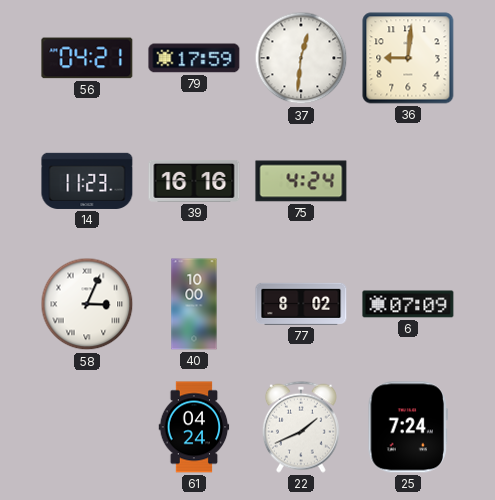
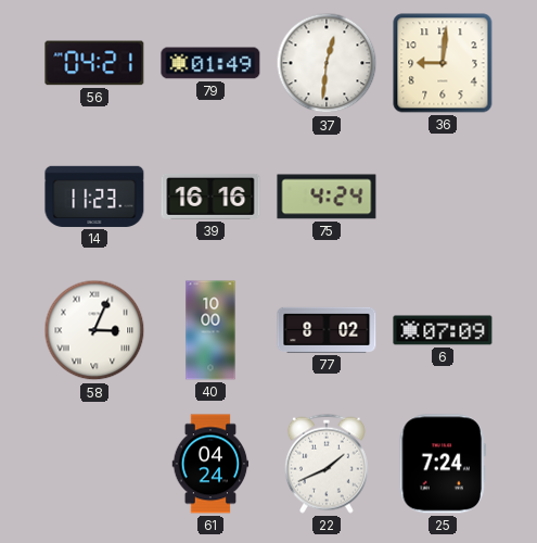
79: 17:59 -> 01:49 (210, 63)
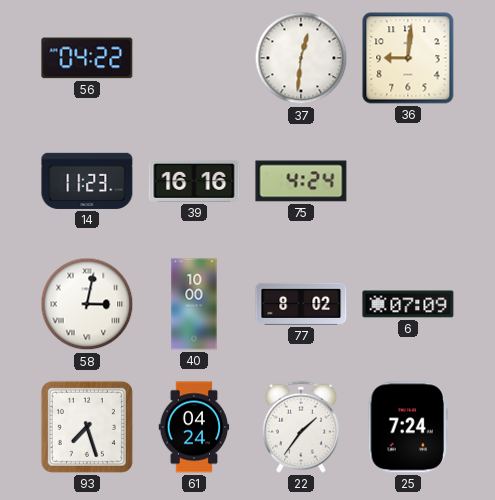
56: 04:21 -> 04:22 (87, 58)
79: 01:49 -> none (210, 63)
58: 3:04 -> 3:02 (87, 304)
93: none -> 7:27 (87, 427)
22: 1:41 -> 1:36 (301, 427)
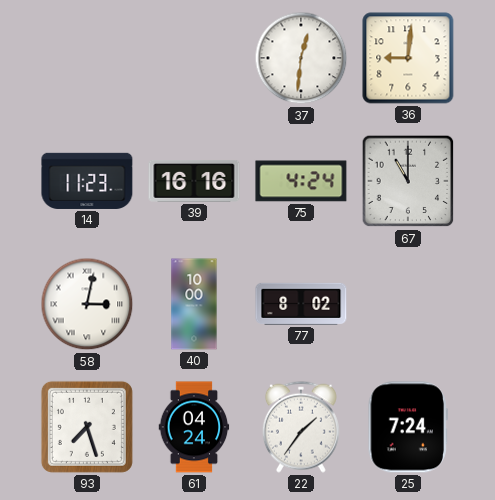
56: 04:22 -> none (87, 58)
67: none -> 11:00 (408, 181)
6: 07:09 -> none (408, 304)
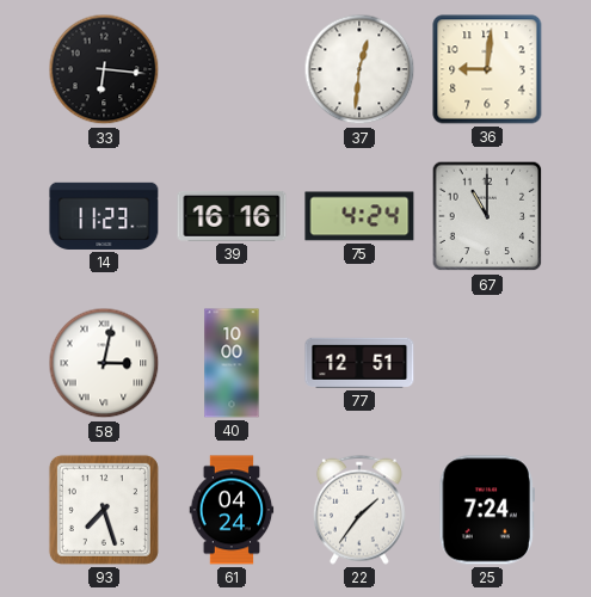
33: none -> 6:16 (104, 69)
77: 8:02 -> 12:51 (359, 363)
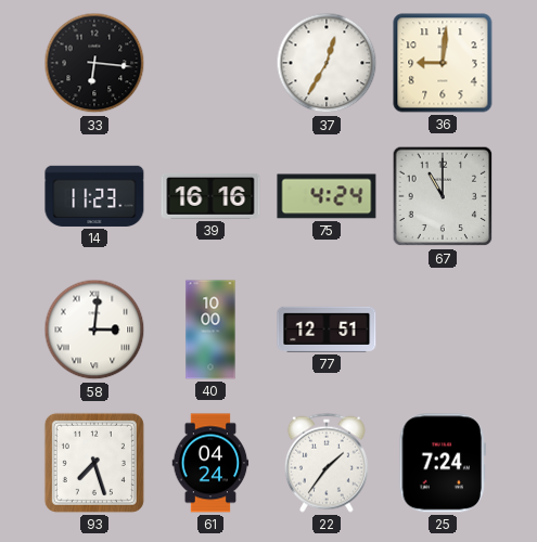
37: 12:31 -> 12:35 (327, 63)
58: 3:02 -> 3:01 (94, 330)
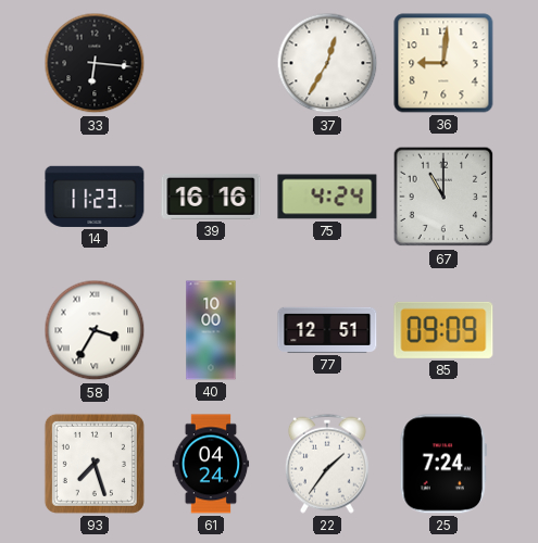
58: 3:01 -> 3:35 (95, 330)
85: none -> 09:09 (443, 330)
